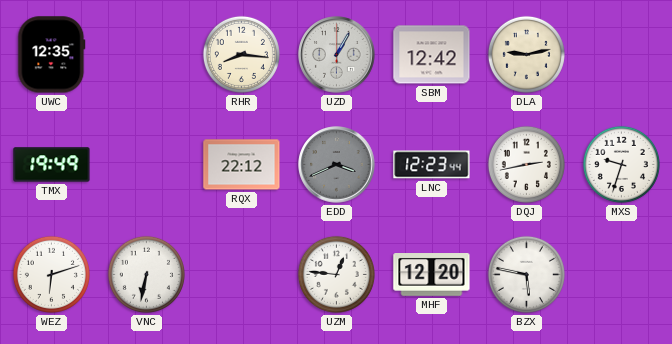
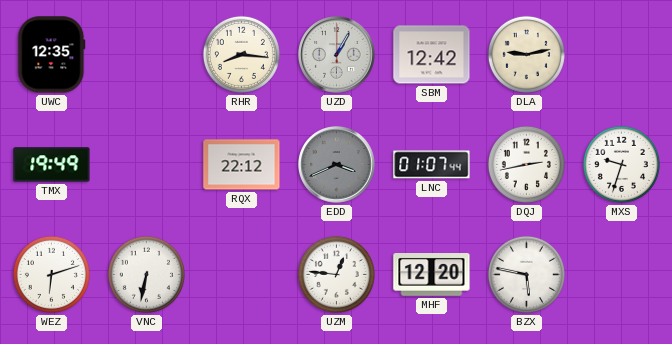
LNC: 12:23 -> 01:07 (432, 165)
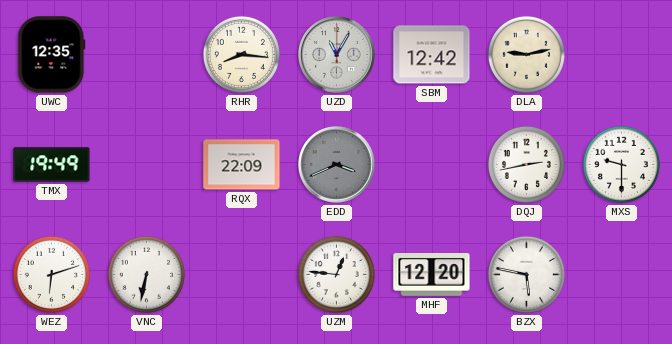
UZD: 1:05 -> 11:05 (337, 55)
RQX: 22:12 -> 22:09 (242, 165)
LNC: 01:07 -> none (432, 165)
MXS: 9:33 -> 9:30 (621, 164)
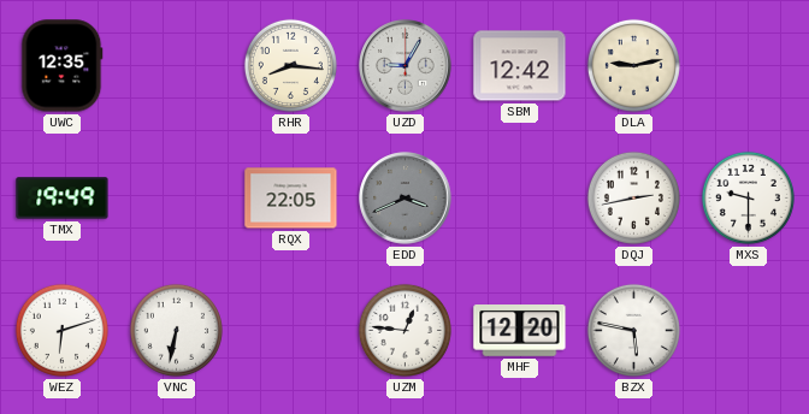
UZD: 11:05 -> 9:05 (406, 66)
RQX: 22:09 -> 22:05 (291, 199)
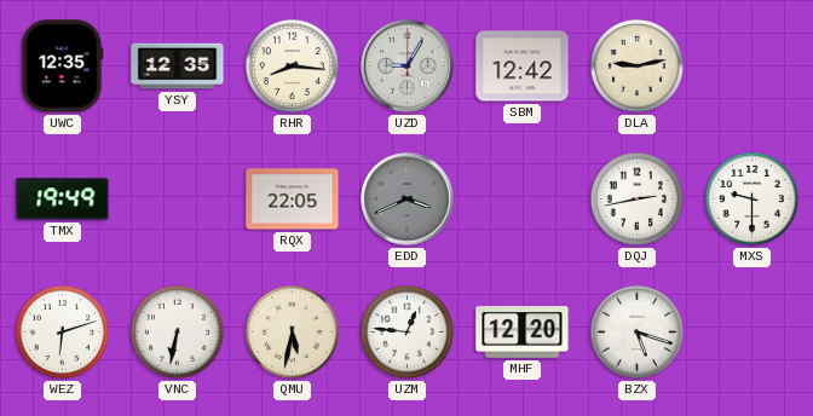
YSY: none -> 12:35 (178, 67)
QMU: none -> 5:32 (292, 331)
BZX: 5:47 -> 5:18 (636, 331)
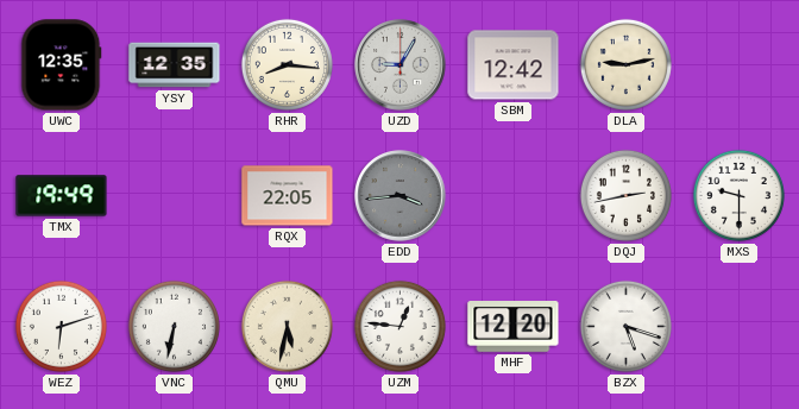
EDD: 3:41 -> 3:44 (401, 196)
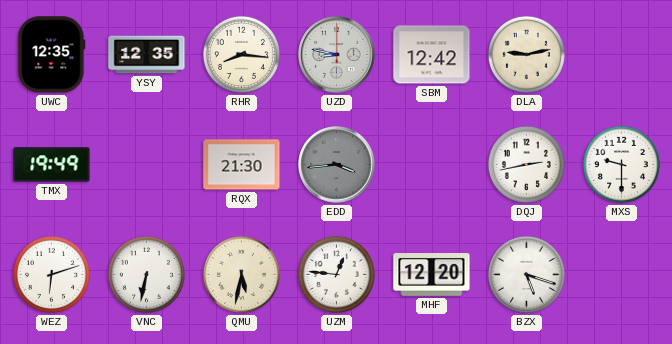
UZD: 9:05 -> 8:47 (337, 55)
RQX: 22:05 -> 21:30 (242, 165)
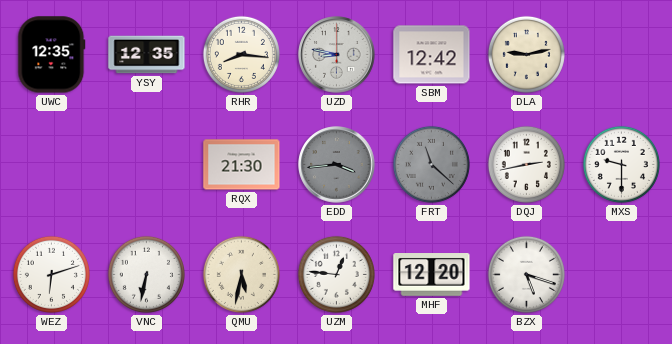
TMX: 19:49 -> none (52, 165)
FRT: none -> 11:22 (431, 164)
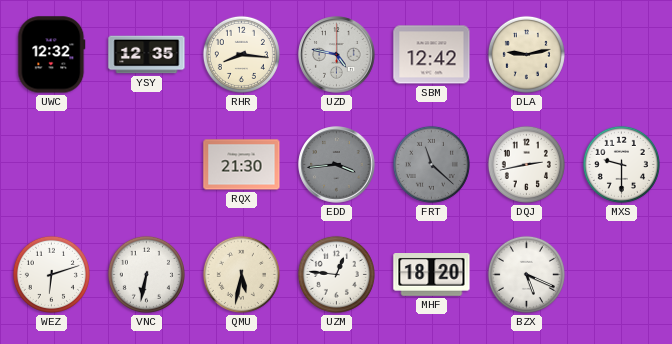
UWC: 12:35 -> 12:32 (52, 55)
UZD: 8:47 -> 4:47 (337, 55)
MHF: 12:20 -> 18:20 (432, 275)
BZX: 5:18 -> 5:19 (526, 274)
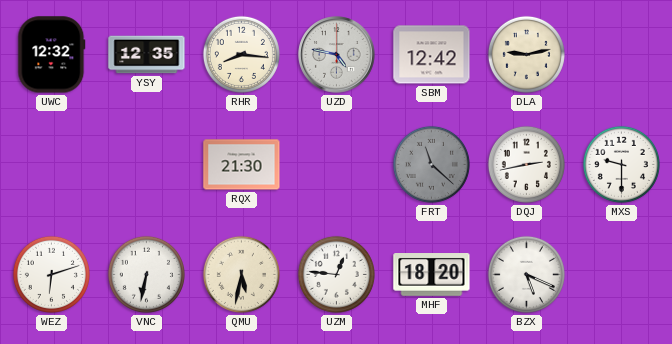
EDD: 3:44 -> none (337, 165)
